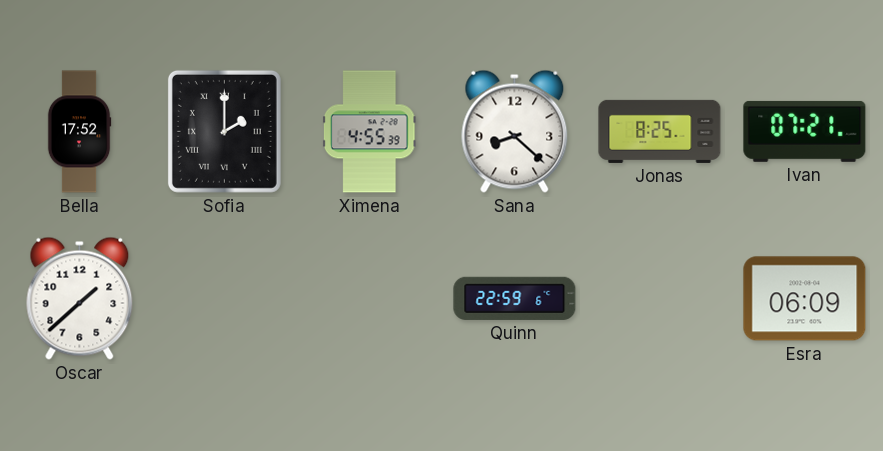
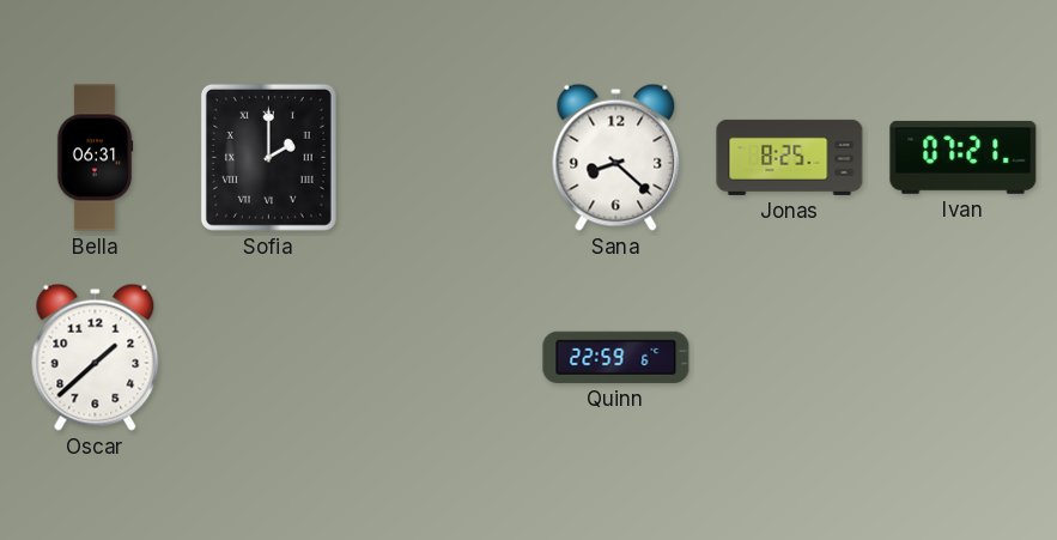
Bella: 17:52 -> 06:31 (95, 158)
Ximena: 4:55 -> none (369, 132)
Esra: 06:09 -> none (805, 299)
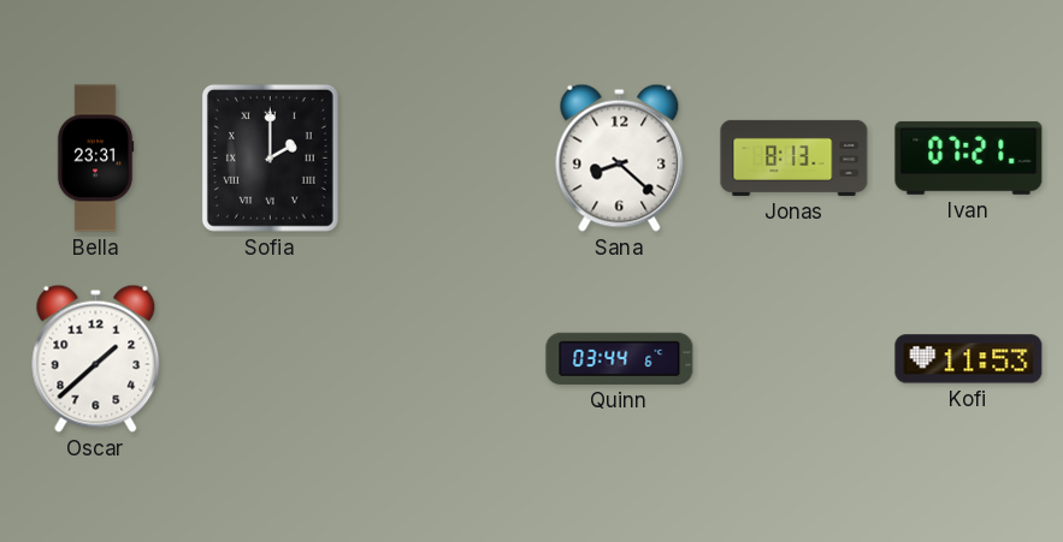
Bella: 06:31 -> 23:31 (95, 159)
Jonas: 8:25 -> 8:13 (795, 157)
Quinn: 22:59 -> 03:44 (620, 358)
Kofi: none -> 11:53 (969, 359)
